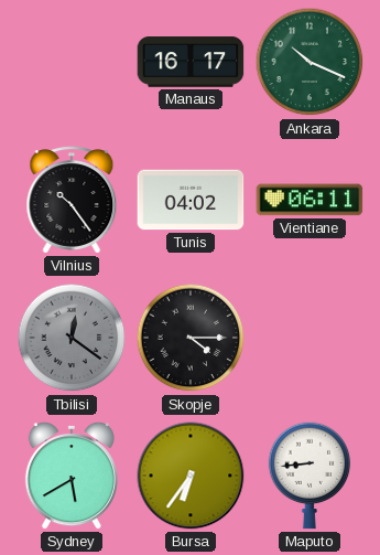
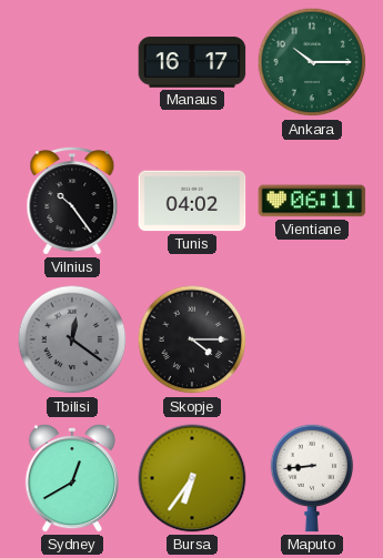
Ankara: 10:19 -> 10:15 (312, 62)
Sydney: 5:40 -> 12:40 (72, 478)
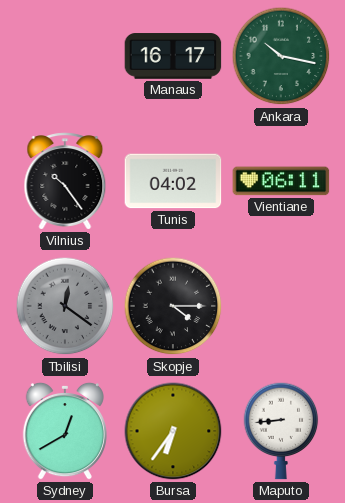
Ankara: 10:15 -> 10:17 (281, 56)
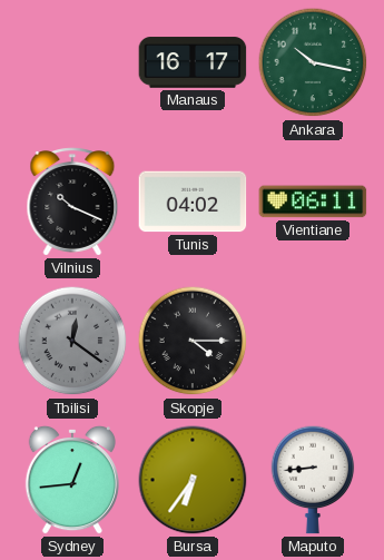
Vilnius: 10:24 -> 10:19 (72, 202)
Sydney: 12:40 -> 12:44 (72, 480)
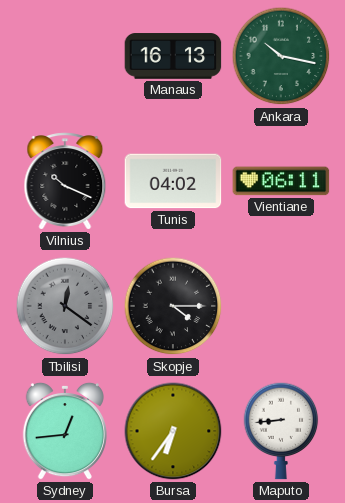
Manaus: 16:17 -> 16:13 (173, 56)
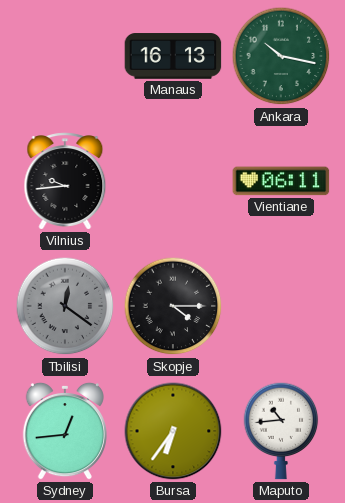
Vilnius: 10:19 -> 9:44 (65, 181)
Tunis: 04:02 -> none (173, 181)
Maputo: 8:44 -> 10:44 (281, 431)
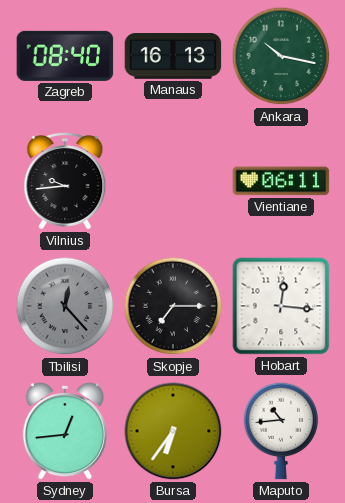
Zagreb: none -> 08:40 (65, 56)
Tbilisi: 12:21 -> 12:23 (65, 306)
Skopje: 4:15 -> 7:15 (173, 306)
Hobart: none -> 12:16 (281, 306)
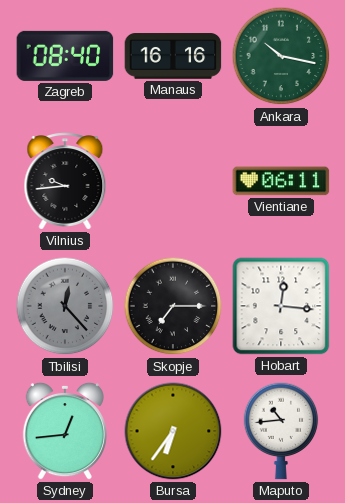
Manaus: 16:13 -> 16:16 (173, 56)
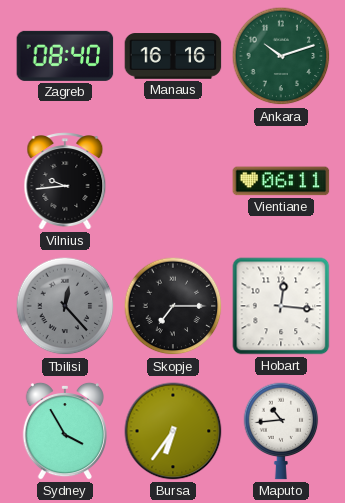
Ankara: 10:17 -> 10:12 (281, 56)
Sydney: 12:44 -> 3:55 (65, 431)
